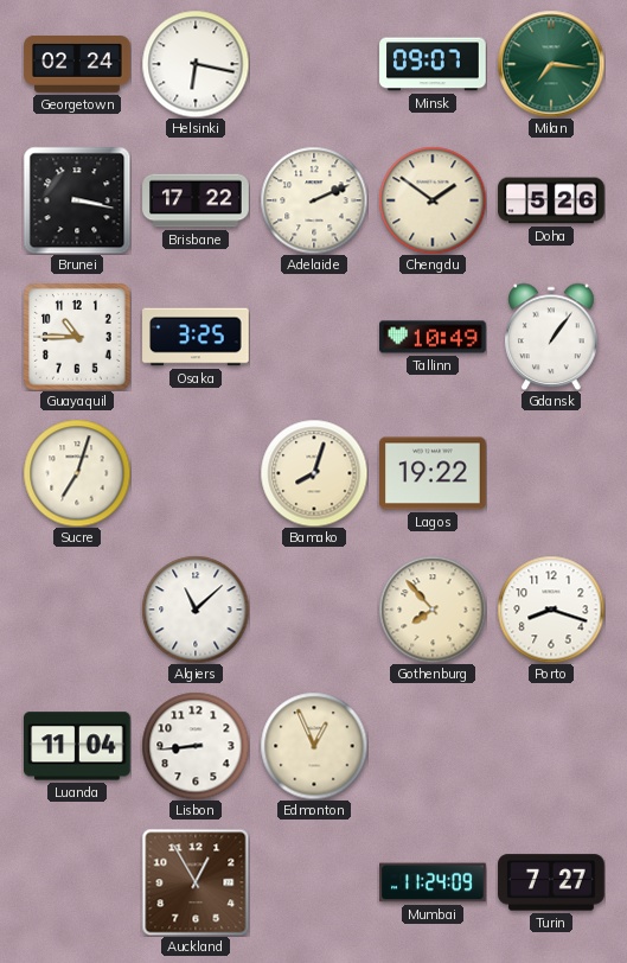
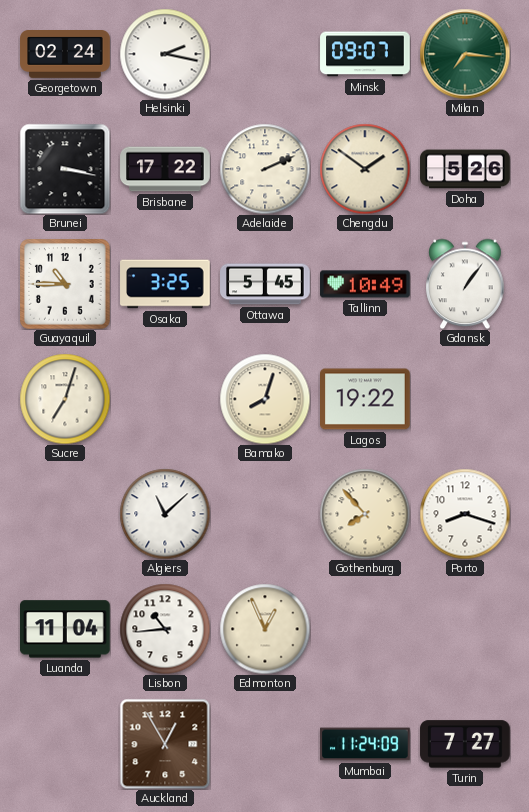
Helsinki: 6:17 -> 2:17 (165, 54)
Ottawa: none -> 5:45 (265, 284)
Lisbon: 8:44 -> 10:44 (165, 629)
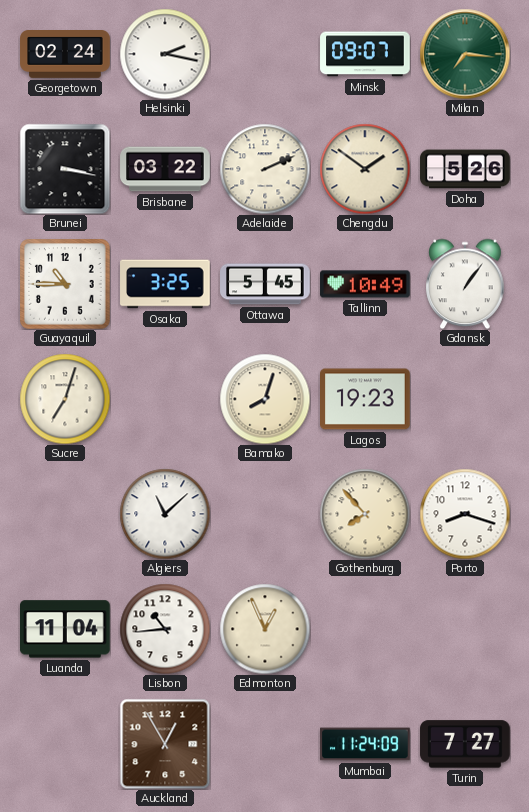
Brisbane: 17:22 -> 03:22 (165, 169)
Lagos: 19:22 -> 19:23 (365, 399)
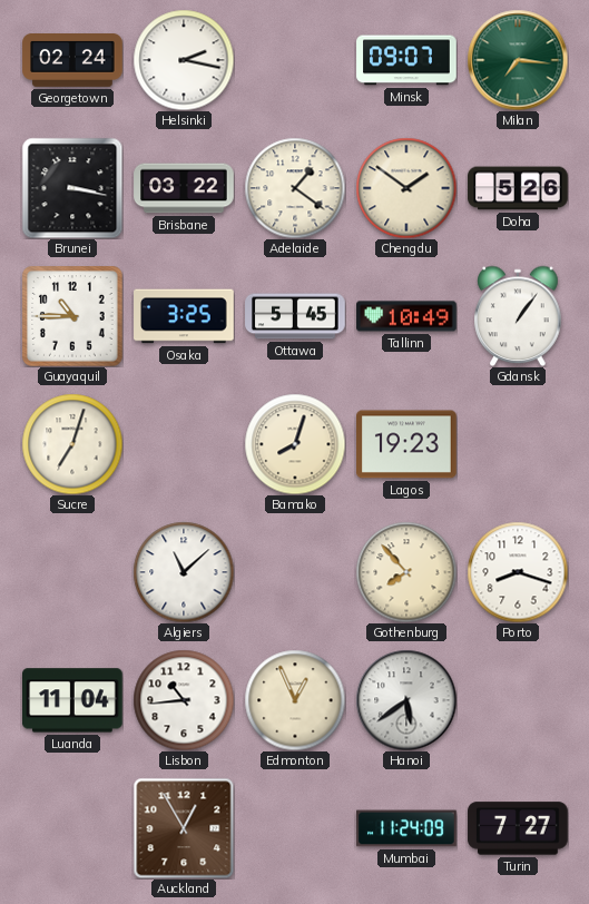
Adelaide: 2:11 -> 1:21 (295, 188)
Hanoi: none -> 5:39 (406, 700)
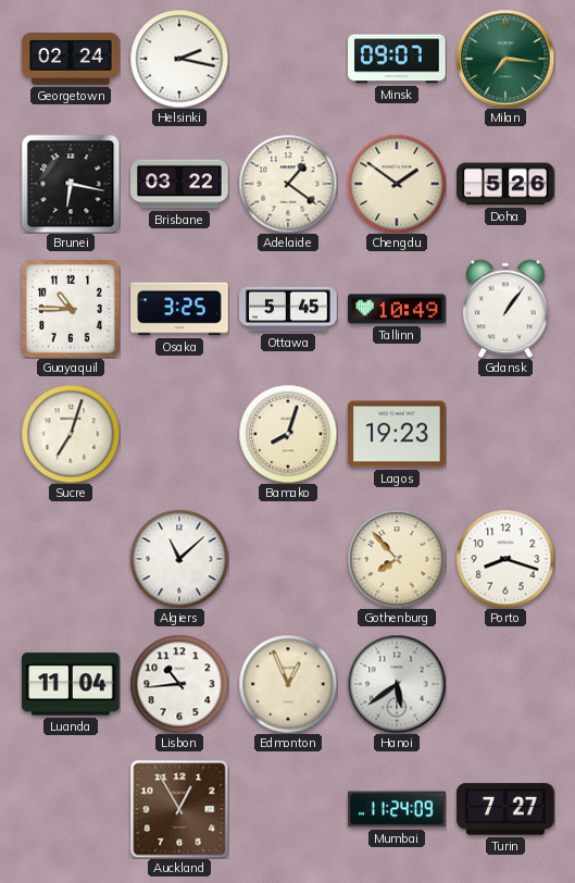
Brunei: 3:17 -> 6:17 (71, 184)
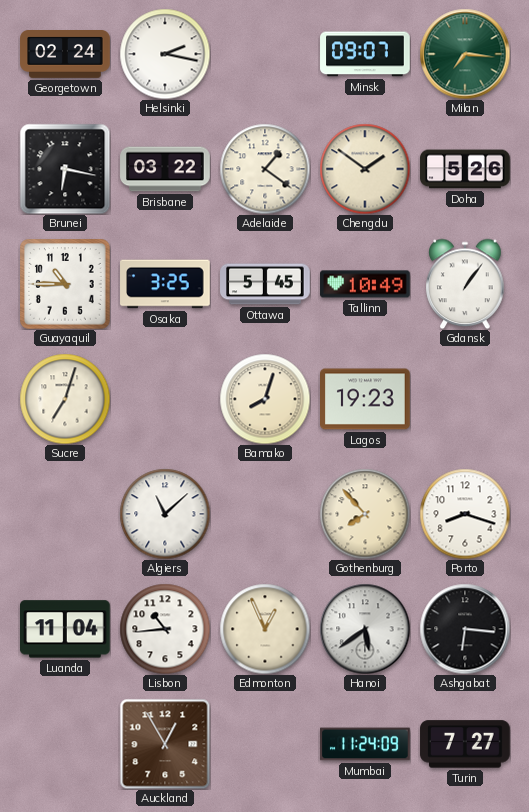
Ashgabat: none -> 6:16 (465, 629)
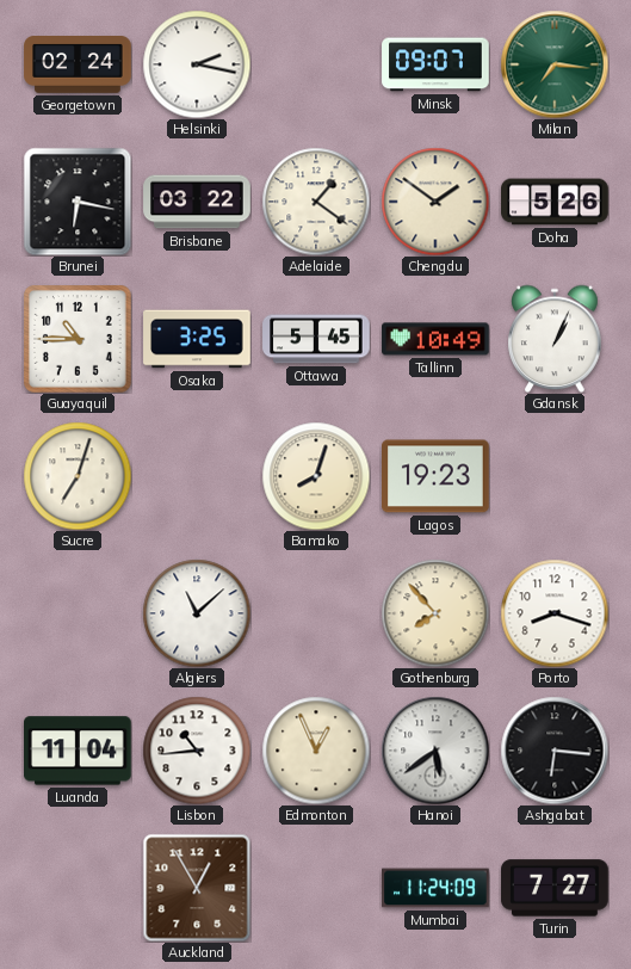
Gdansk: 1:06 -> 1:04 (555, 339)
